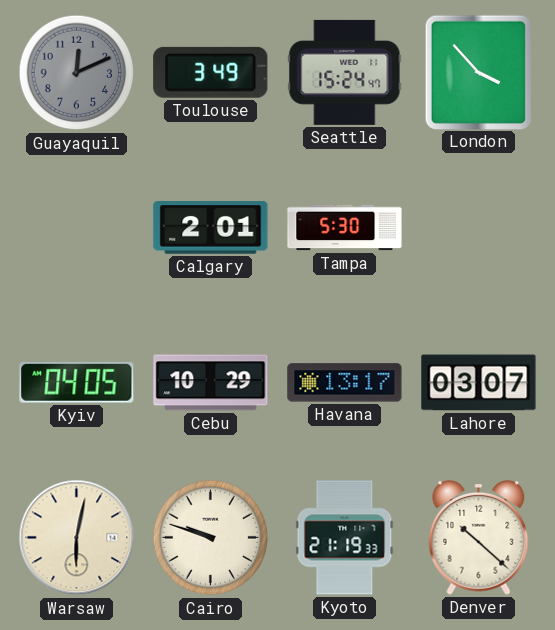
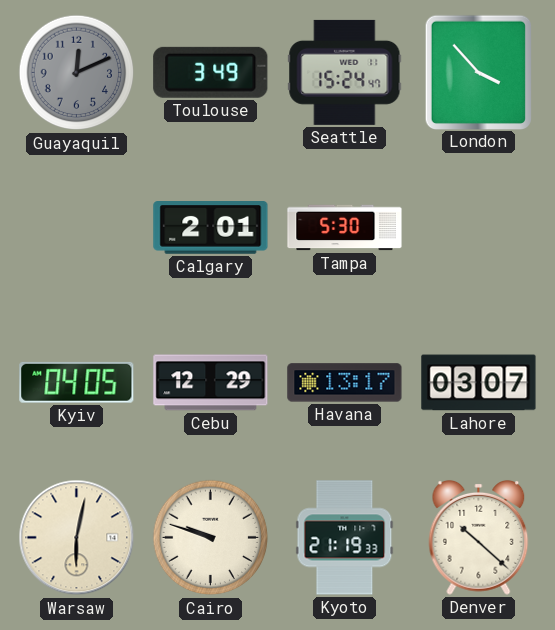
Cebu: 10:29 -> 12:29 (211, 383)
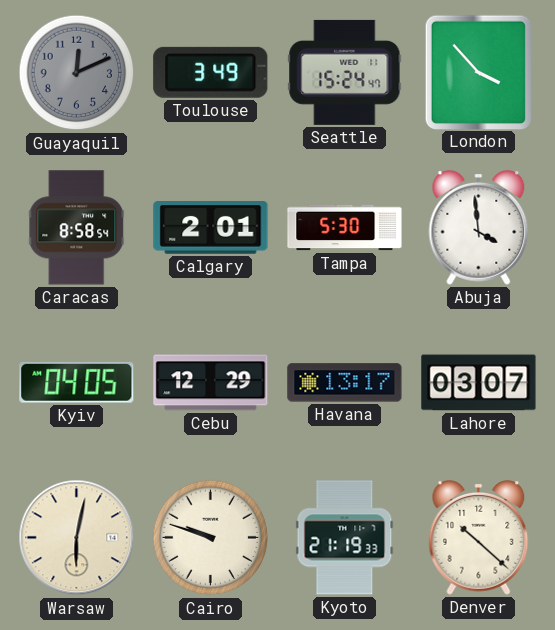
Caracas: none -> 8:58 (77, 228)
Abuja: none -> 3:59 (479, 227)
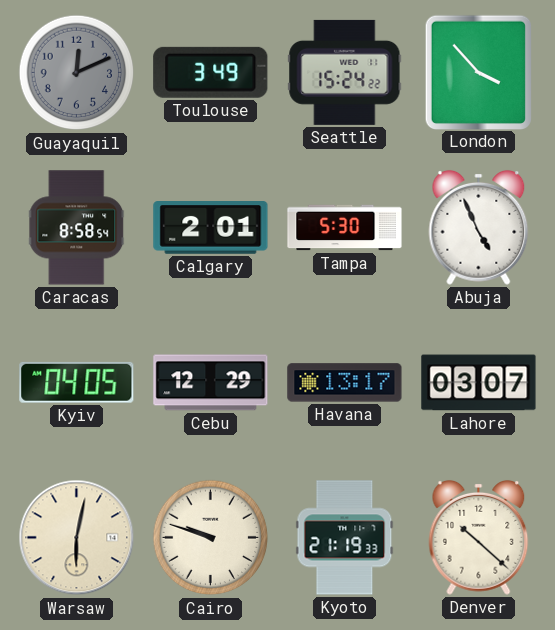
Seattle: 15:24:47 -> 15:24:22 (345, 72)
Abuja: 3:59 -> 4:56 (479, 227)
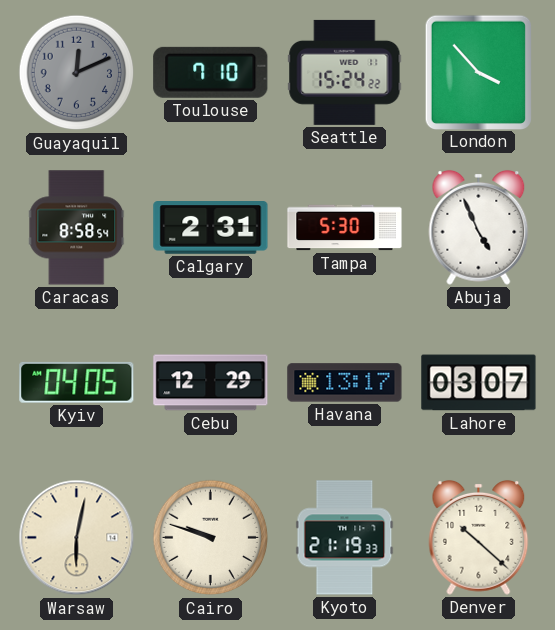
Toulouse: 3:49 -> 7:10 (211, 72)
Calgary: 2:01 -> 2:31 (211, 228)
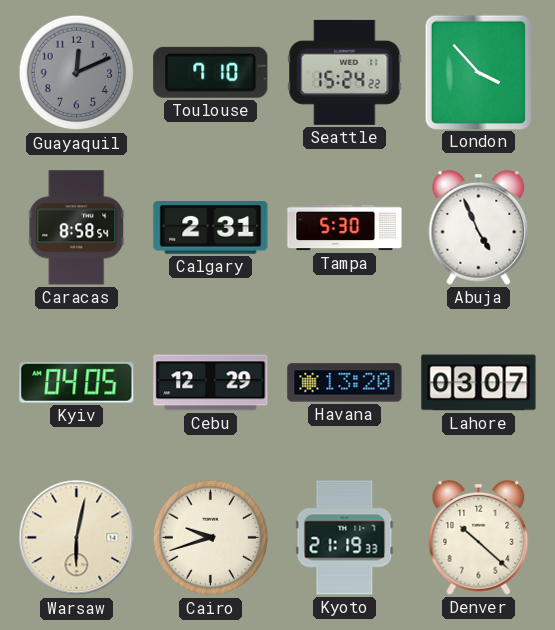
Havana: 13:17 -> 13:20 (345, 383)
Cairo: 9:48 -> 9:42 (211, 538)
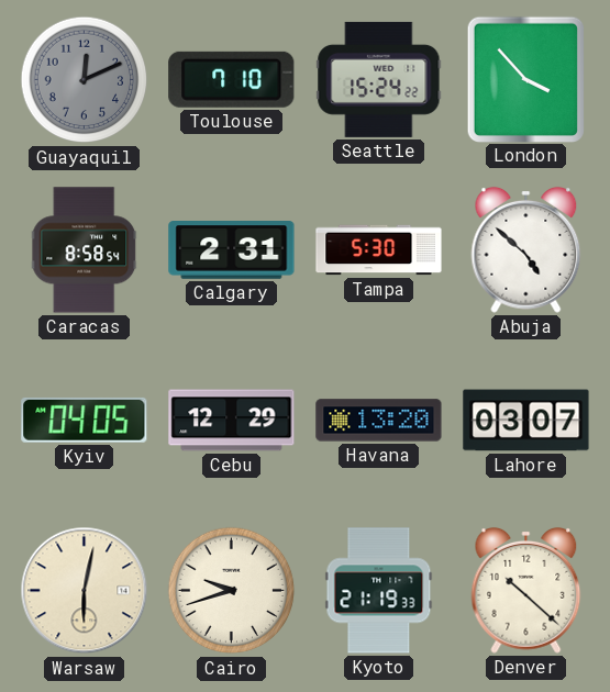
Abuja: 4:56 -> 4:52 (526, 249)
